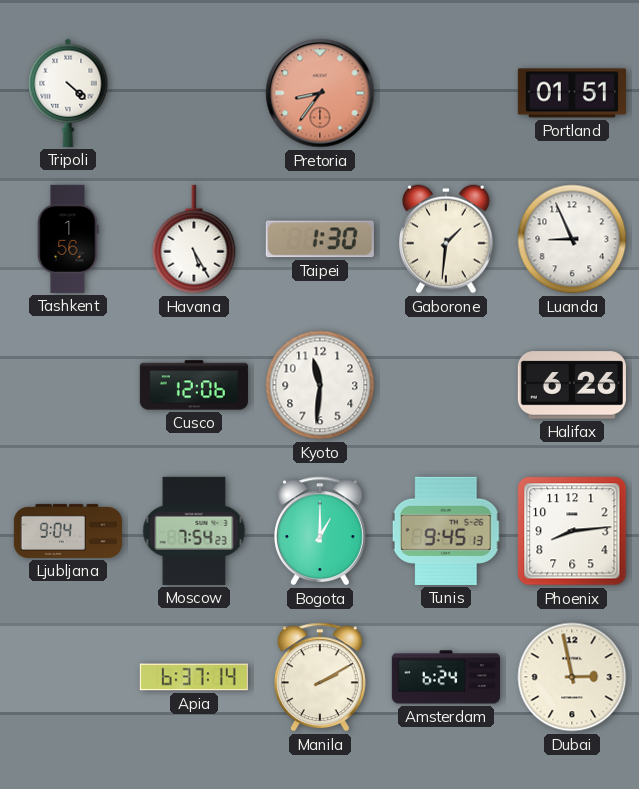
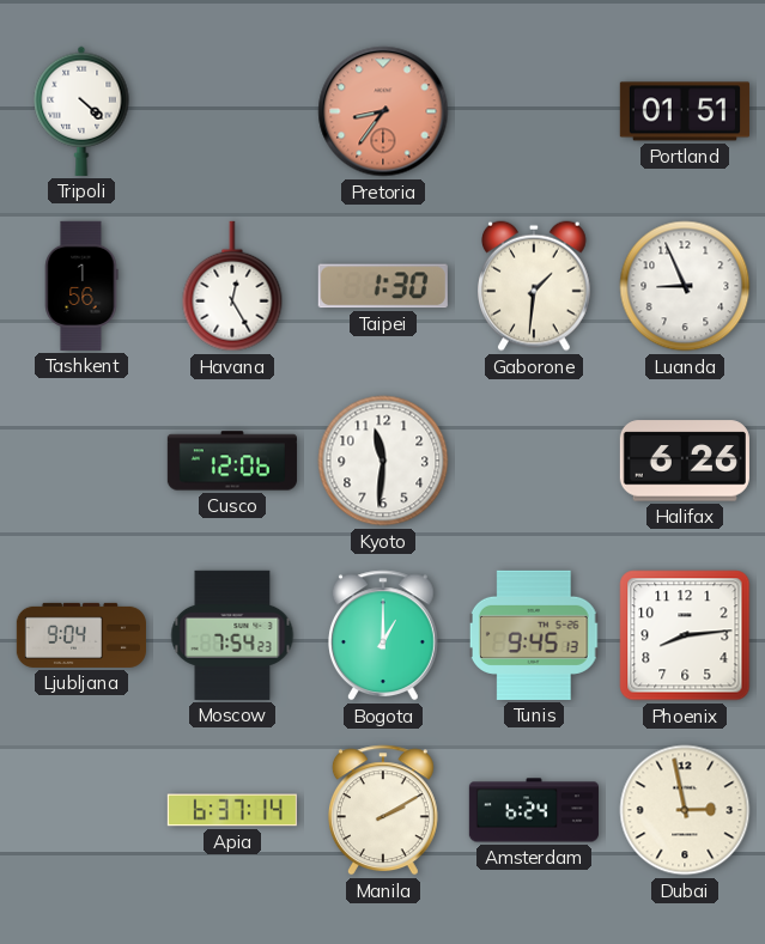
Havana: 5:25 -> 12:25 (232, 286)
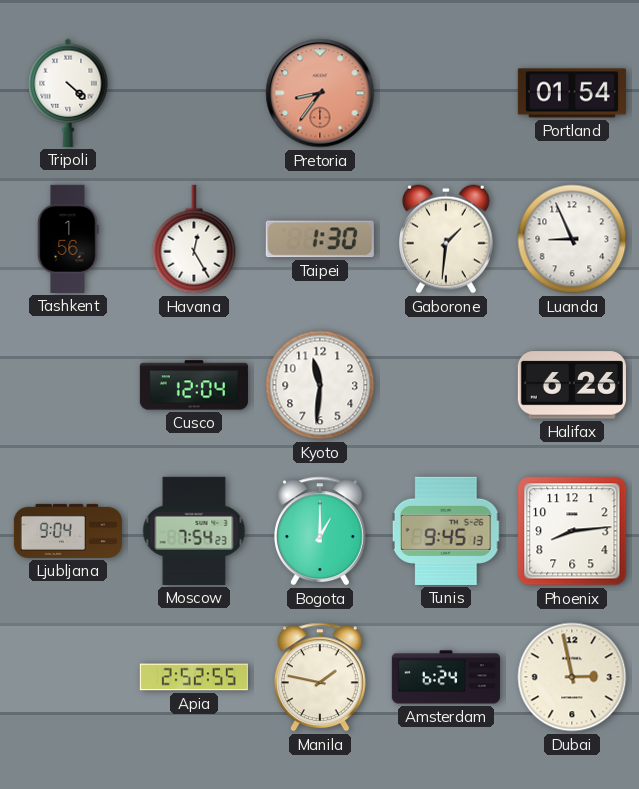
Portland: 01:51 -> 01:54 (572, 93)
Cusco: 12:06 -> 12:04 (194, 385)
Apia: 6:37 -> 2:52 (194, 677)
Manila: 2:10 -> 1:47 (320, 677)
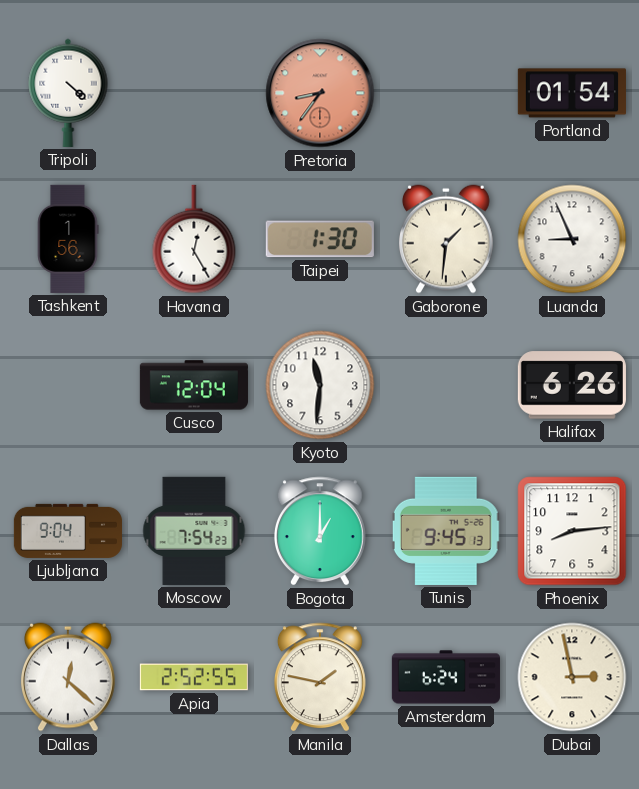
Dallas: none -> 12:22 (69, 677)
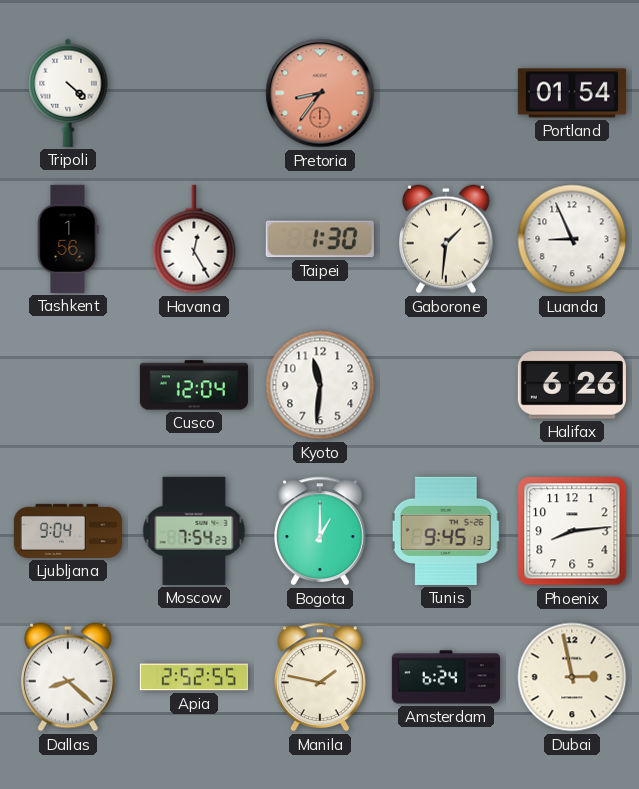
Dallas: 12:22 -> 8:22 (69, 677)
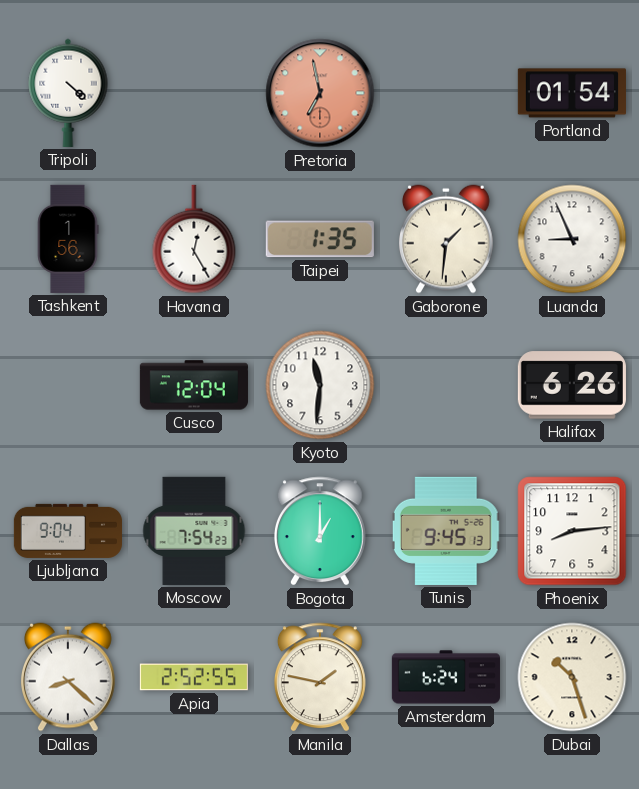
Pretoria: 8:36 -> 6:58 (320, 93)
Taipei: 1:30 -> 1:35 (320, 239)
Dubai: 2:58 -> 10:27 (572, 677)
